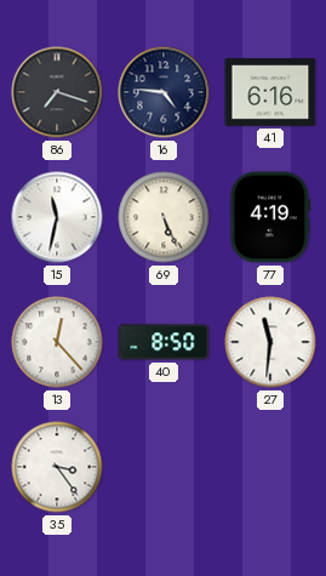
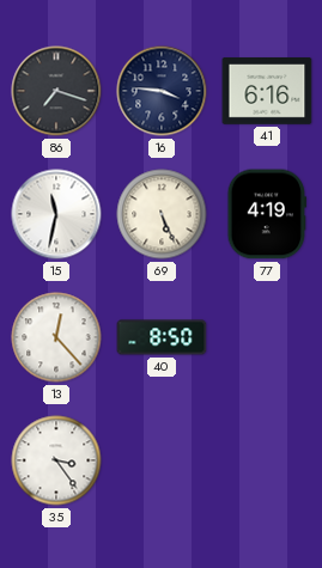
16: 4:46 -> 3:46 (162, 91)
27: 11:31 -> none (270, 342)
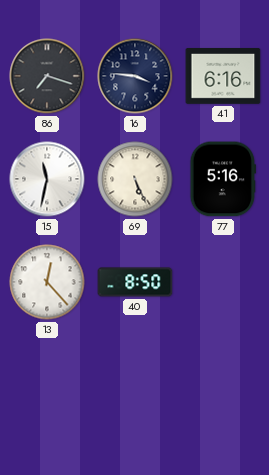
77: 4:19 -> 5:16 (222, 179)
35: 3:24 -> none (56, 460)
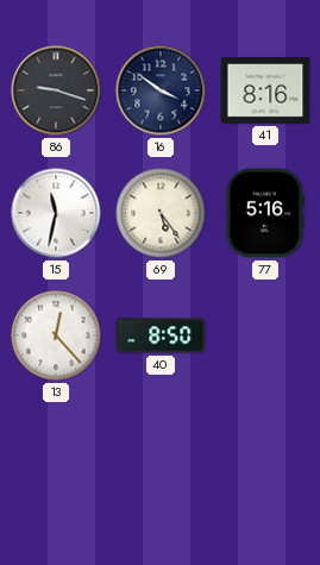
86: 7:18 -> 9:18 (56, 90)
16: 3:46 -> 3:51 (161, 90)
41: 6:16 -> 8:16 (265, 92)
69: 5:26 -> 5:24 (161, 213)
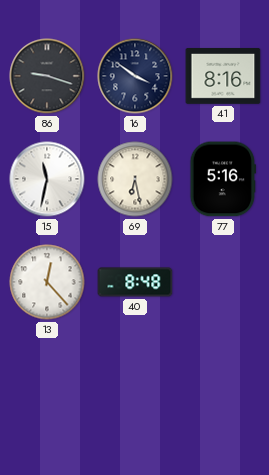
69: 5:24 -> 6:28 (135, 179)
40: 8:50 -> 8:48 (135, 282)
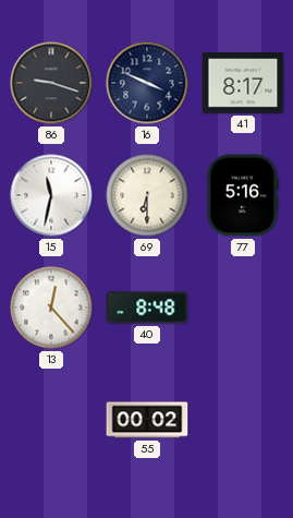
16: 3:51 -> 3:49 (147, 83)
41: 8:16 -> 8:17 (243, 84)
69: 6:28 -> 6:30 (147, 195)
55: none -> 00:02 (147, 420)
